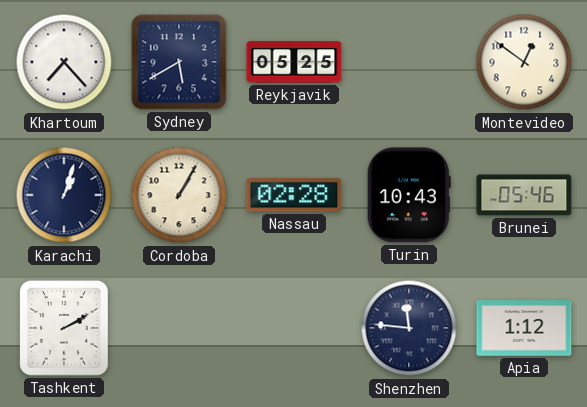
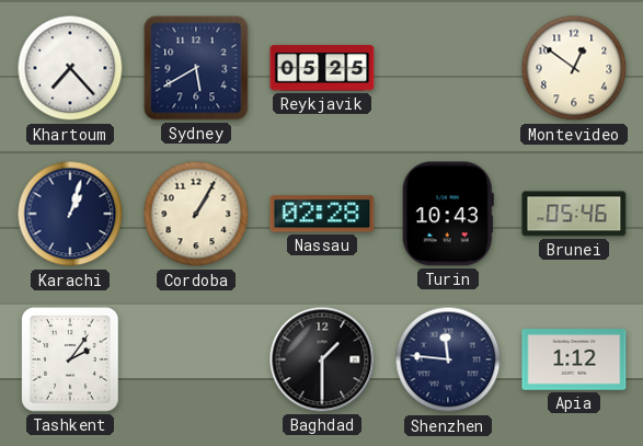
Tashkent: 2:10 -> 2:06 (70, 359)
Baghdad: none -> 1:30 (322, 359)
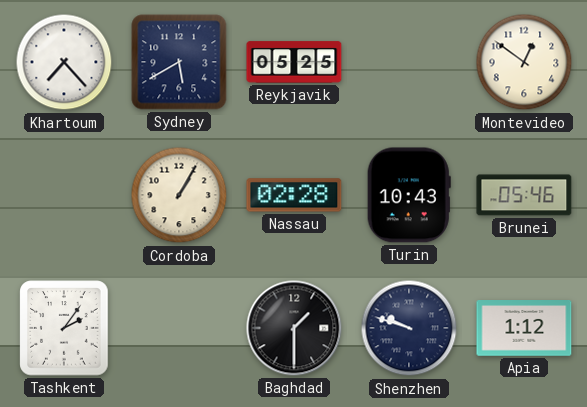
Karachi: 1:03 -> none (70, 214)
Shenzhen: 11:46 -> 9:48 (409, 328)
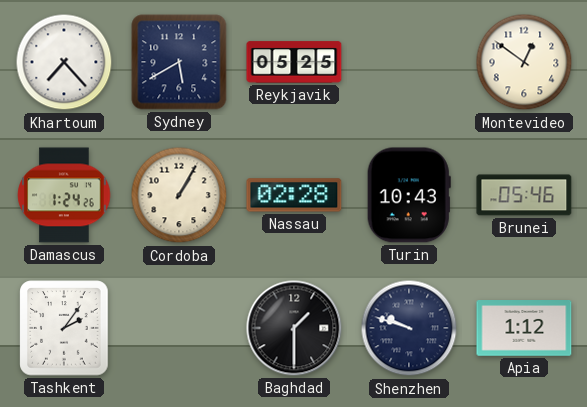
Damascus: none -> 1:24 (64, 195)
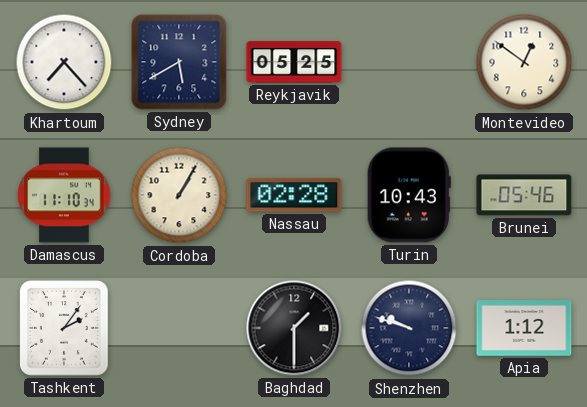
Damascus: 1:24 -> 11:10 (64, 195)
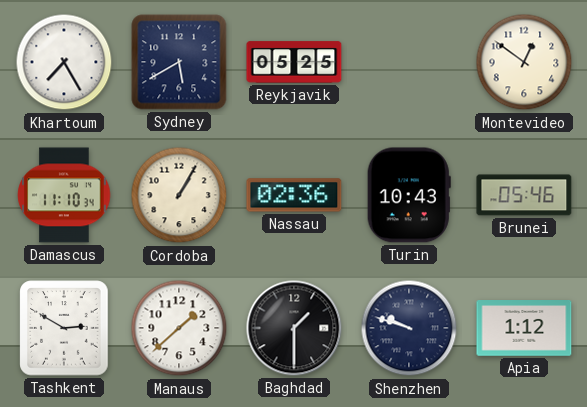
Khartoum: 7:23 -> 7:25 (64, 62)
Nassau: 02:28 -> 02:36 (294, 195)
Tashkent: 2:06 -> 2:50 (64, 328)
Manaus: none -> 1:38 (179, 328)
